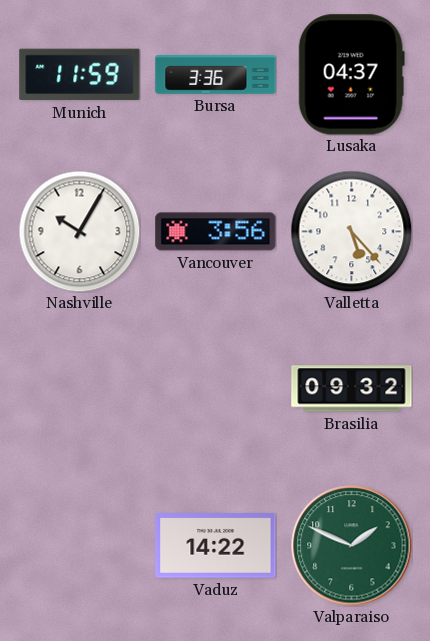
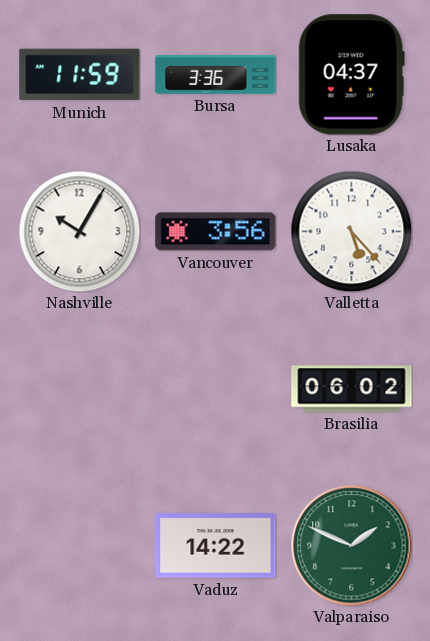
Brasilia: 09:32 -> 06:02 (352, 389)
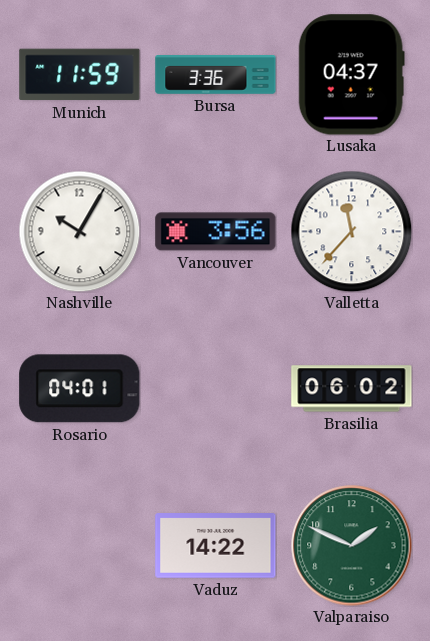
Valletta: 5:23 -> 11:37 (351, 231)
Rosario: none -> 04:01 (80, 389)
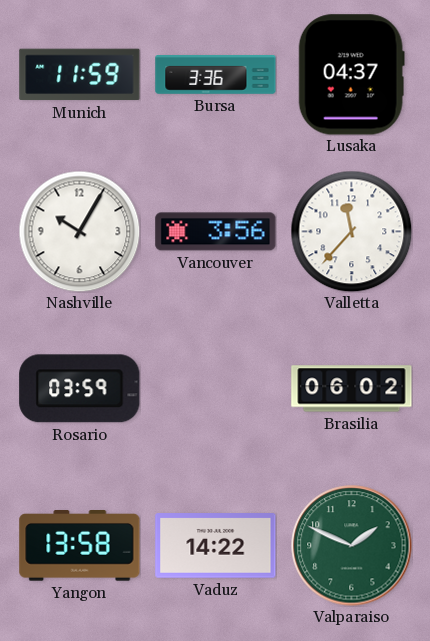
Rosario: 04:01 -> 03:59 (80, 389)
Yangon: none -> 13:58 (80, 546)
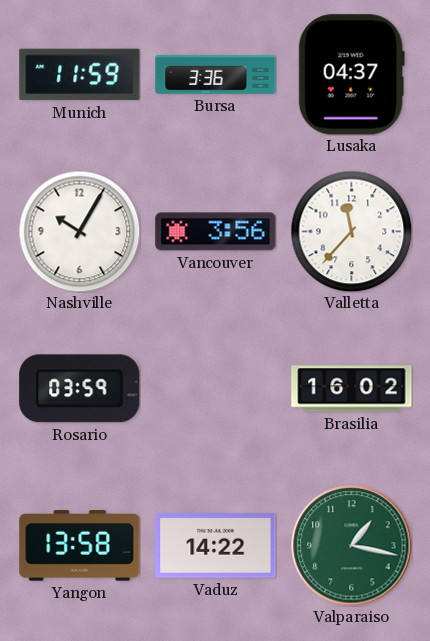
Brasilia: 06:02 -> 16:02 (352, 389)
Valparaiso: 1:49 -> 1:17 (352, 546)
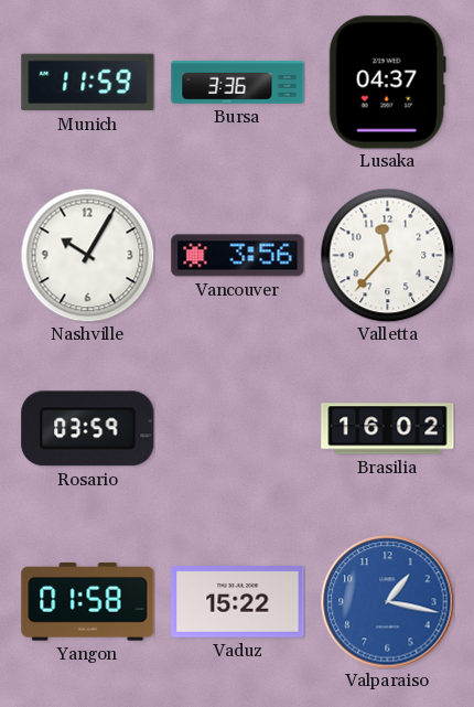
Yangon: 13:58 -> 01:58 (88, 602)
Vaduz: 14:22 -> 15:22 (238, 602)
Valparaiso dial: green -> blue (388, 602)
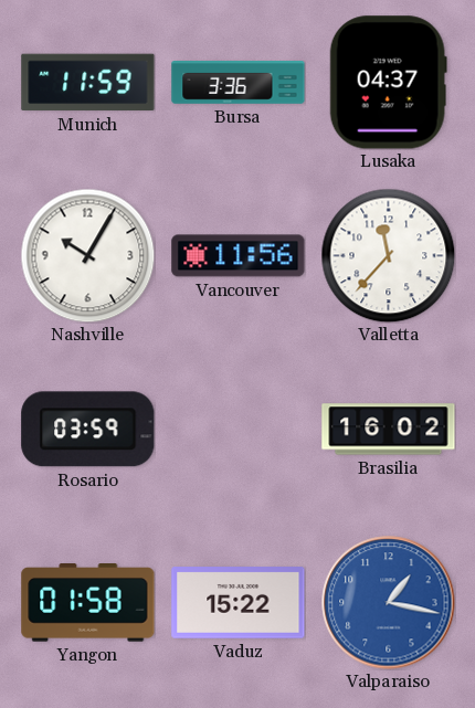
Vancouver: 3:56 -> 11:56 (239, 256)
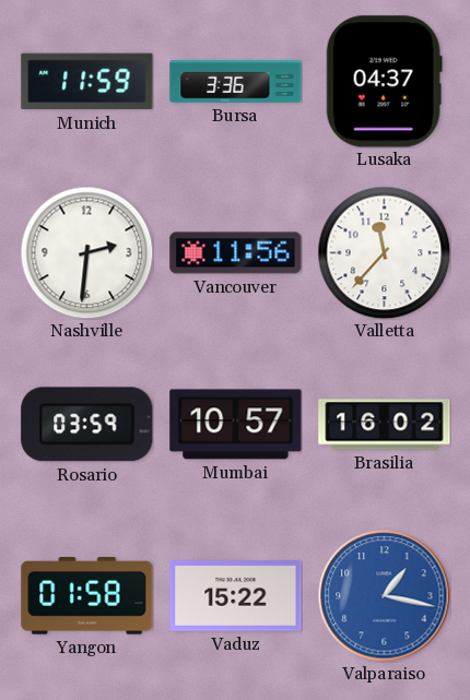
Nashville: 10:05 -> 2:31 (86, 252)
Mumbai: none -> 10:57 (236, 425)
